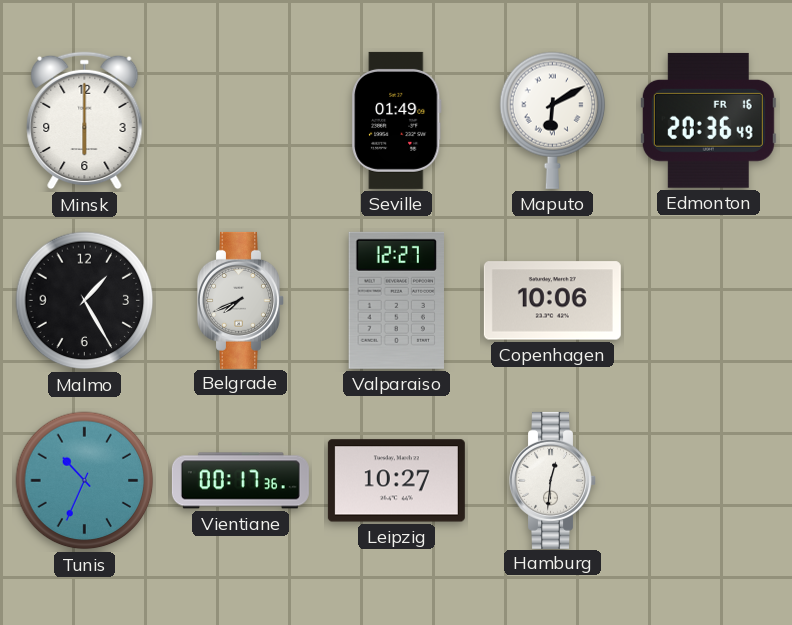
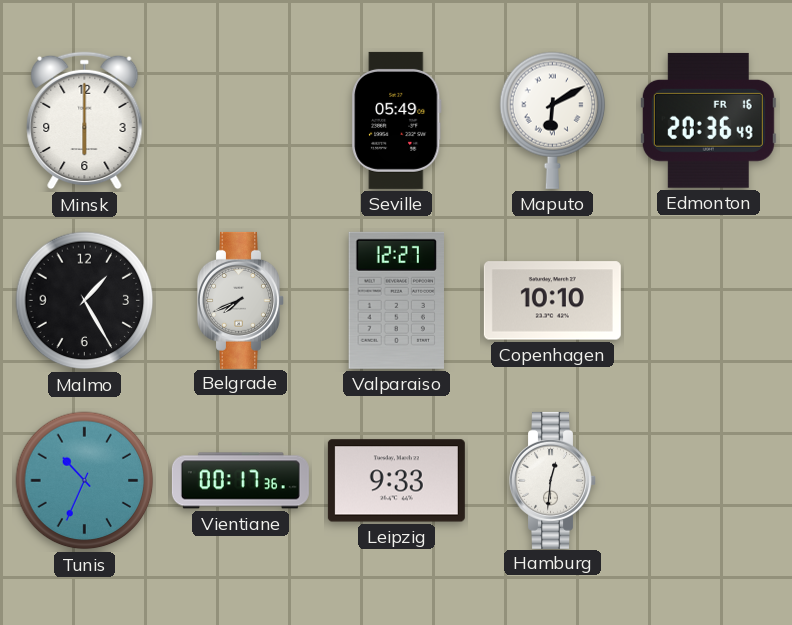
Seville: 01:49 -> 05:49 (397, 120)
Copenhagen: 10:06 -> 10:10 (552, 301)
Leipzig: 10:27 -> 9:33 (396, 481)
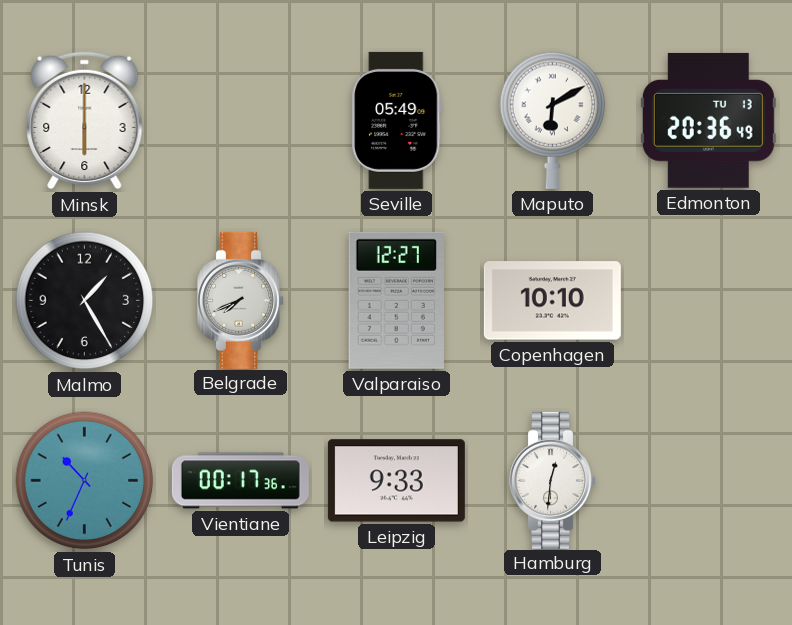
Edmonton date: FR 16 -> TU 13 (708, 120)
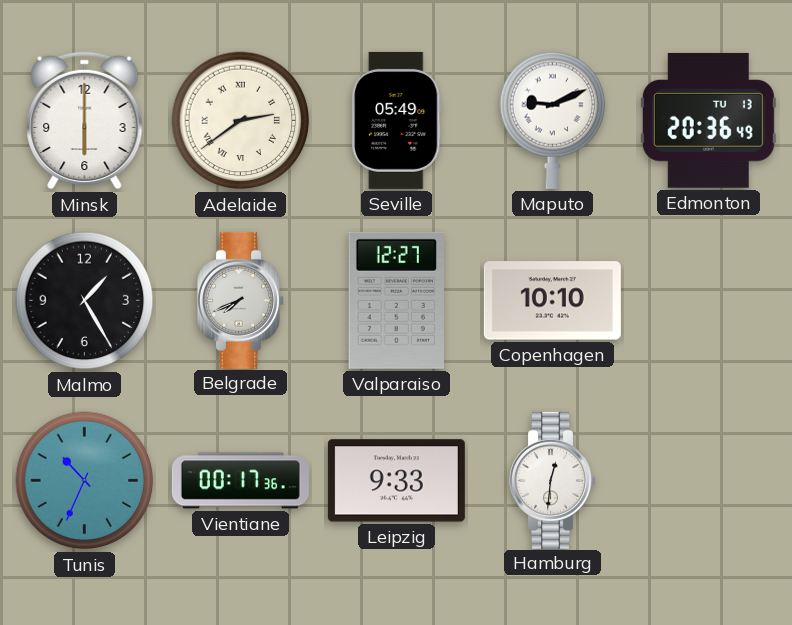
Adelaide: none -> 2:39 (241, 121)
Maputo: 6:10 -> 9:11 (553, 120)
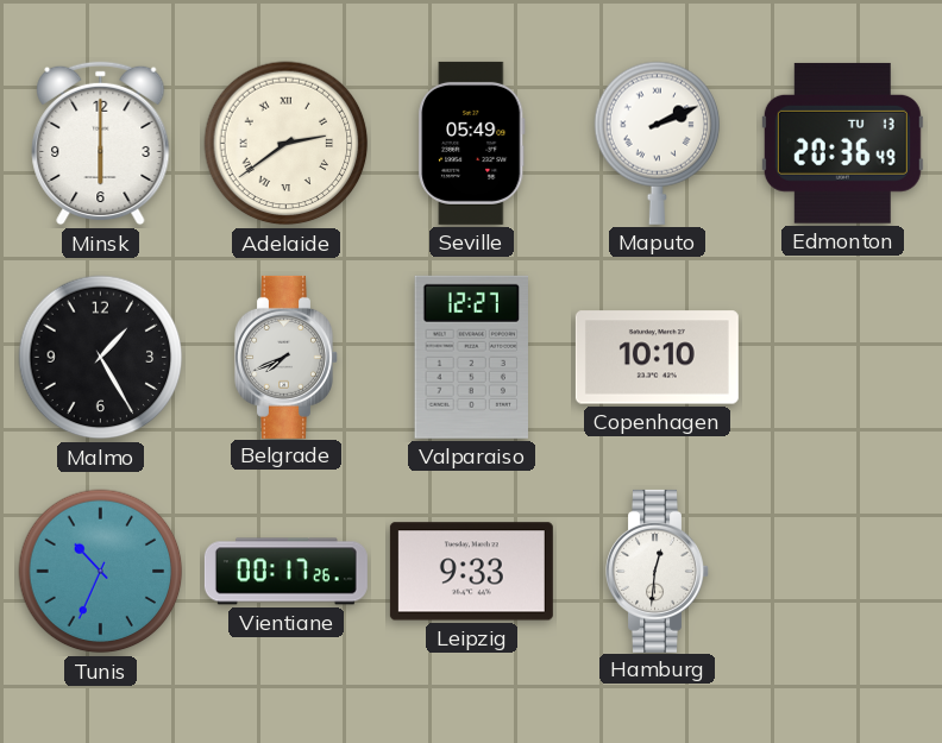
Maputo: 9:11 -> 2:11 (658, 143)
Vientiane: 00:17:36 -> 00:17:26 (285, 572)
